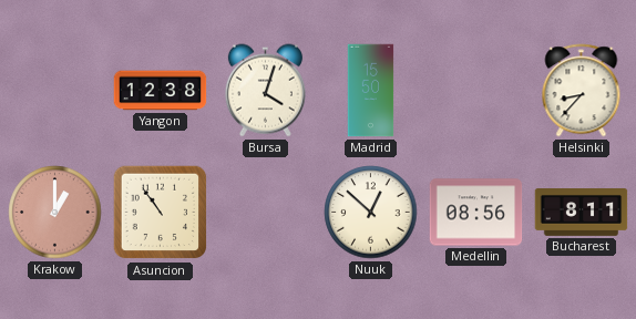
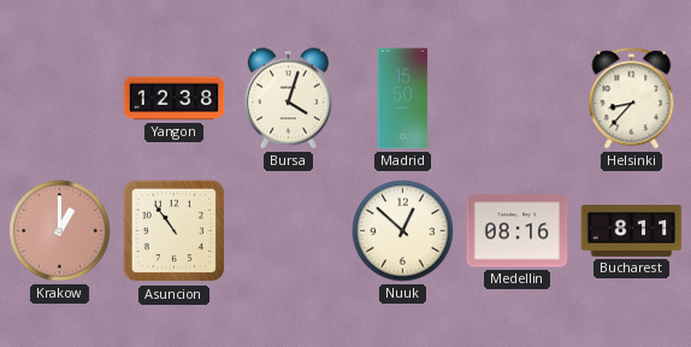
Medellin: 08:56 -> 08:16 (518, 231)
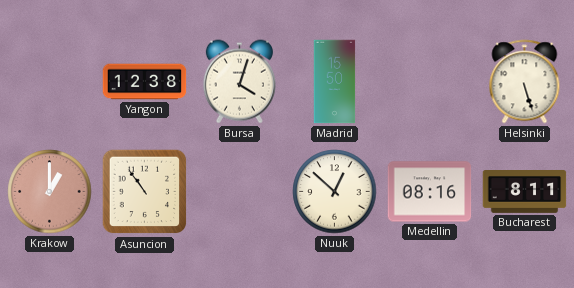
Helsinki: 8:37 -> 5:27 (525, 82)
